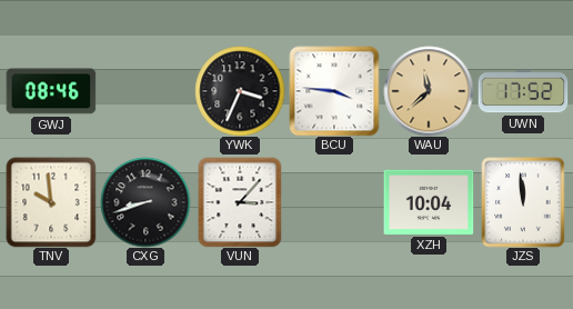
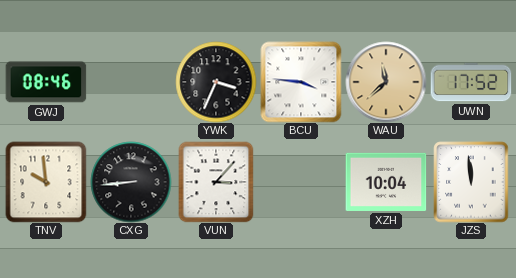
CXG: 8:42 -> 8:44 (131, 182)
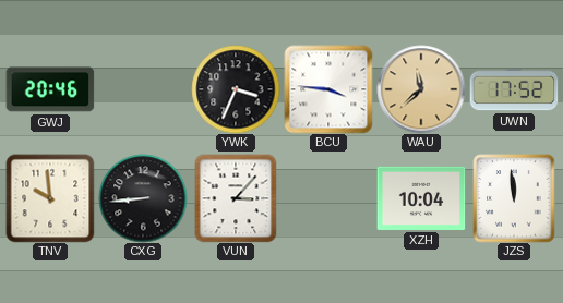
GWJ: 08:46 -> 20:46 (50, 89)
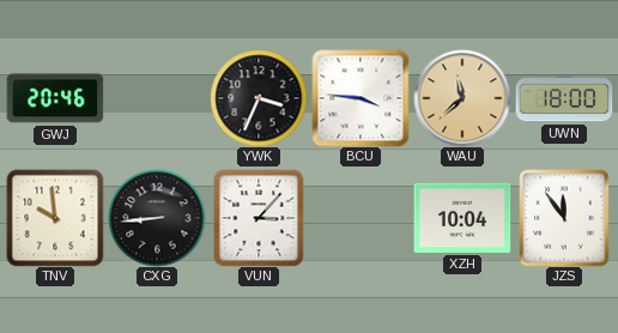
UWN: 17:52 -> 18:00 (564, 98)
JZS: 11:59 -> 11:54 (564, 218)
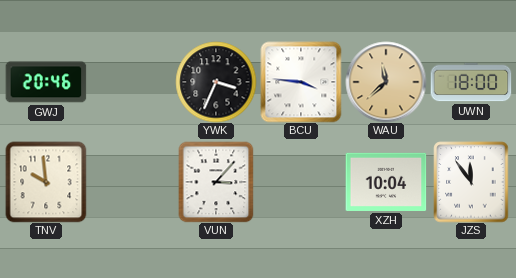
CXG: 8:44 -> none (157, 218)
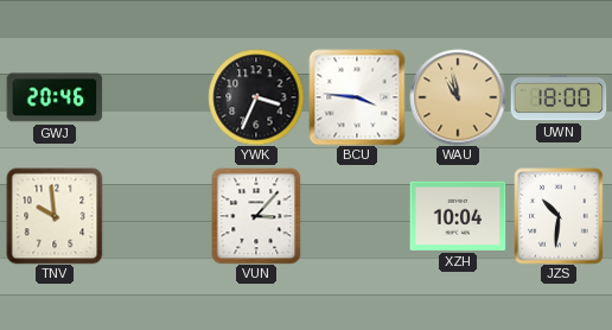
WAU: 11:38 -> 10:58 (458, 97)
JZS: 11:54 -> 10:31 (559, 216)
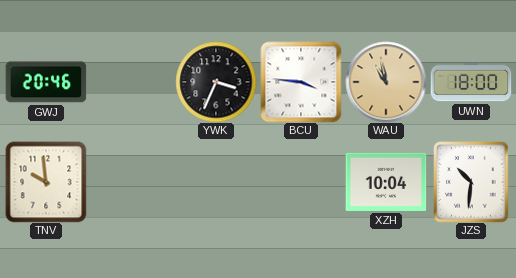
VUN: 3:07 -> none (256, 216)
